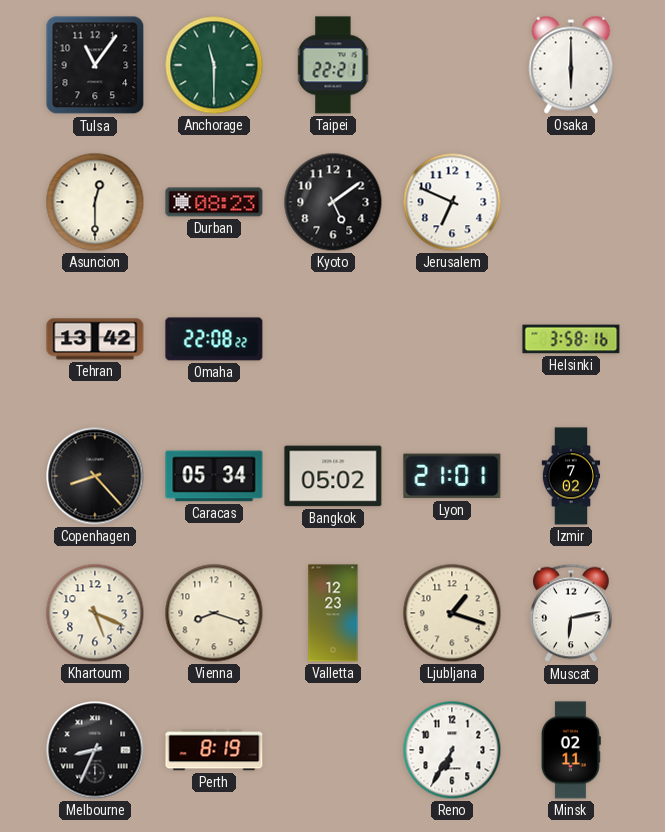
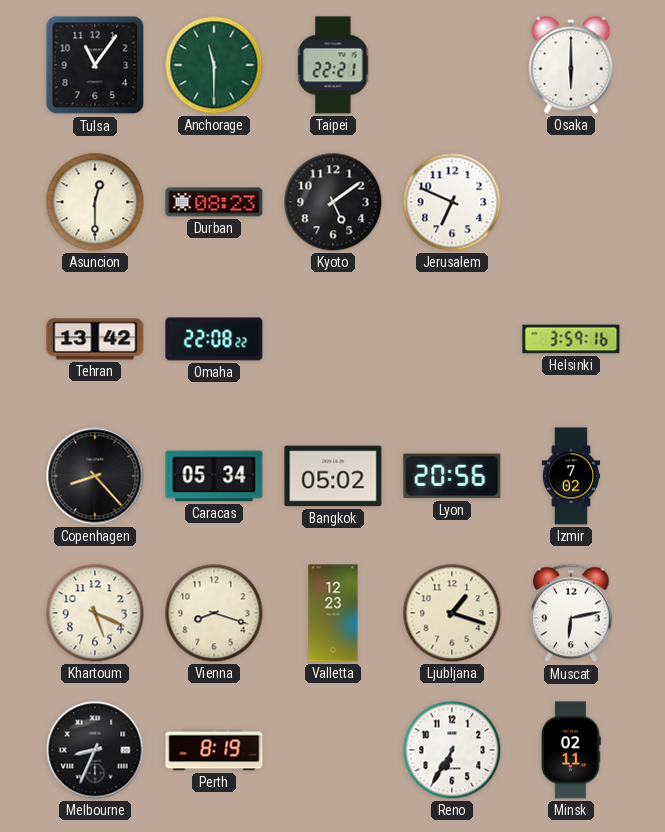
Helsinki: 3:58 -> 3:59 (571, 339)
Lyon: 21:01 -> 20:56 (452, 476)
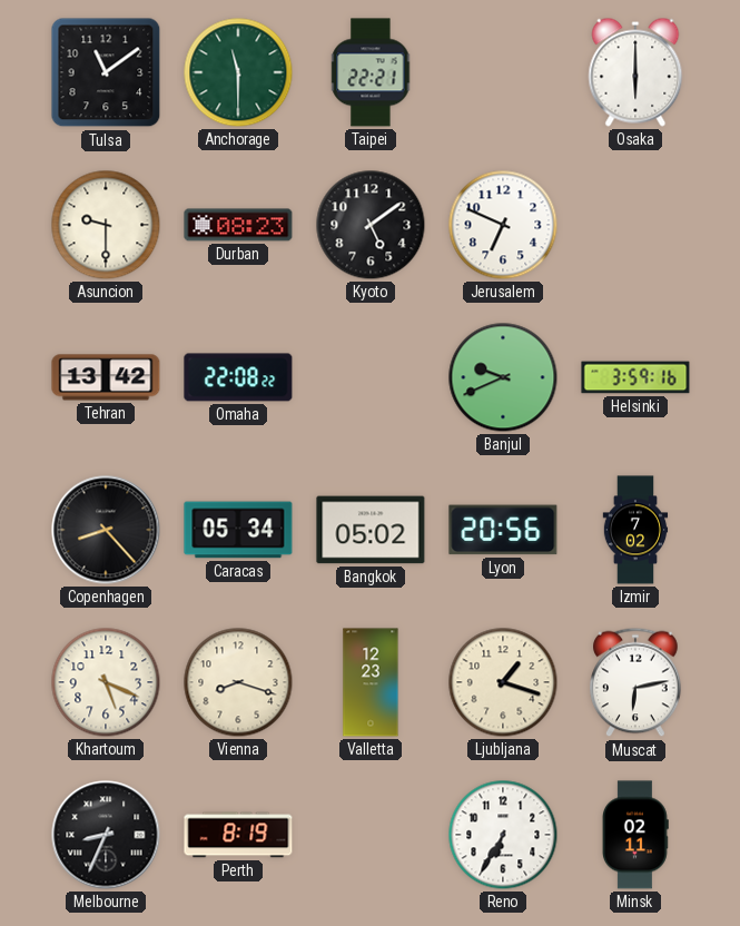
Tulsa: 11:06 -> 11:09 (106, 72)
Asuncion: 12:30 -> 9:30 (106, 225)
Banjul: none -> 9:41 (503, 377)
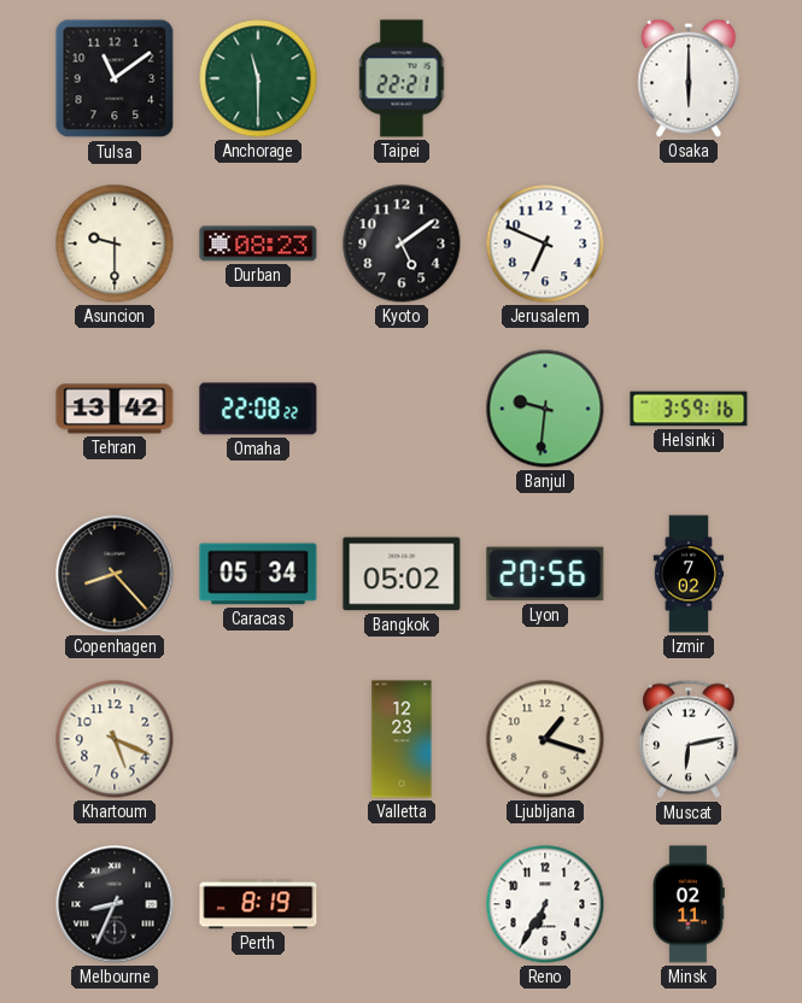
Banjul: 9:41 -> 9:31 (545, 409)
Vienna: 8:18 -> none (238, 682)
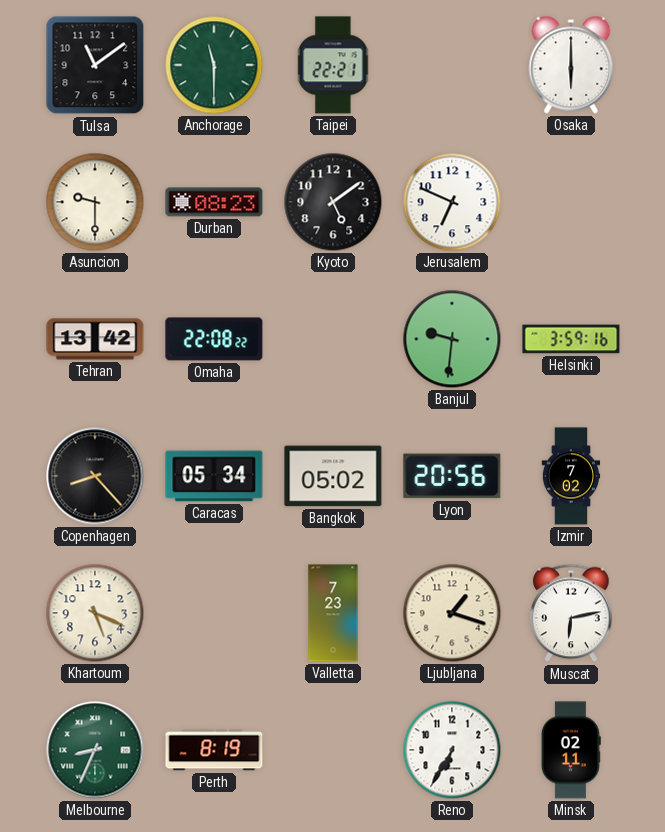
Valletta: 12:23 -> 7:23 (333, 613)
Melbourne dial: black -> green (95, 750)
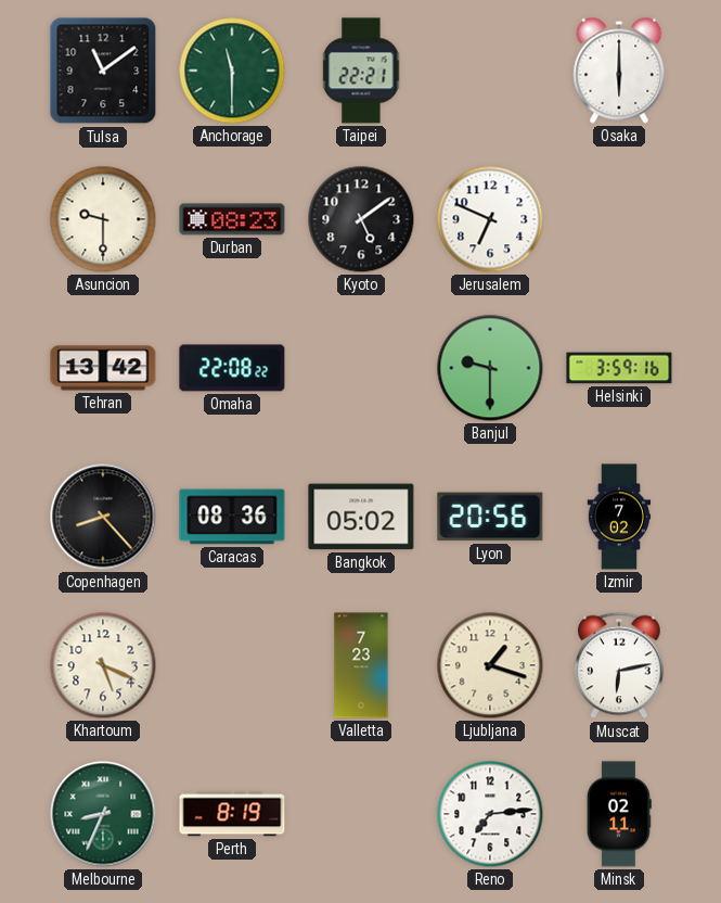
Banjul: 9:31 -> 9:30 (490, 368)
Caracas: 05:34 -> 08:36 (232, 517)
Reno: 6:35 -> 7:14 (490, 814)
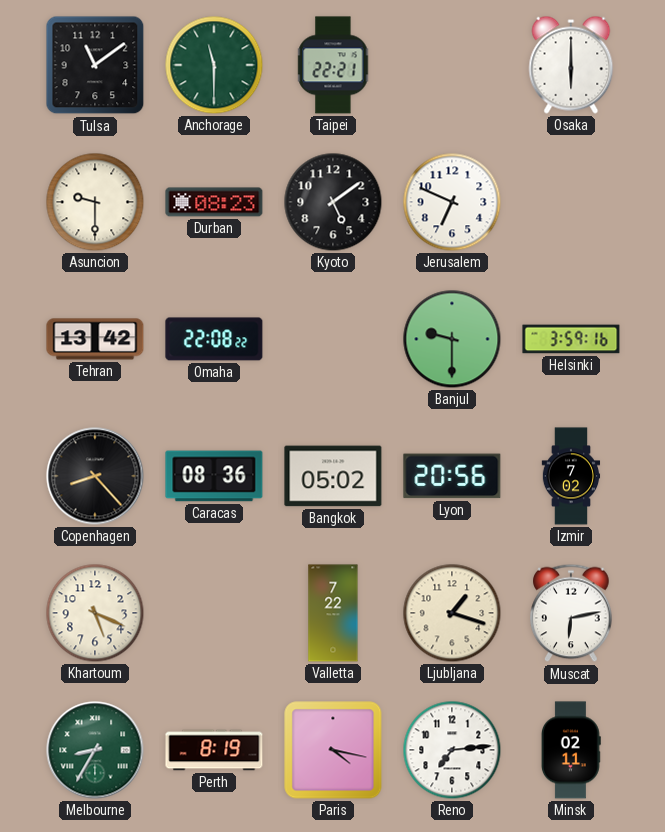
Valletta: 7:23 -> 7:22 (333, 613)
Melbourne: 8:34 -> 8:35 (95, 750)
Paris: none -> 4:17 (333, 750)
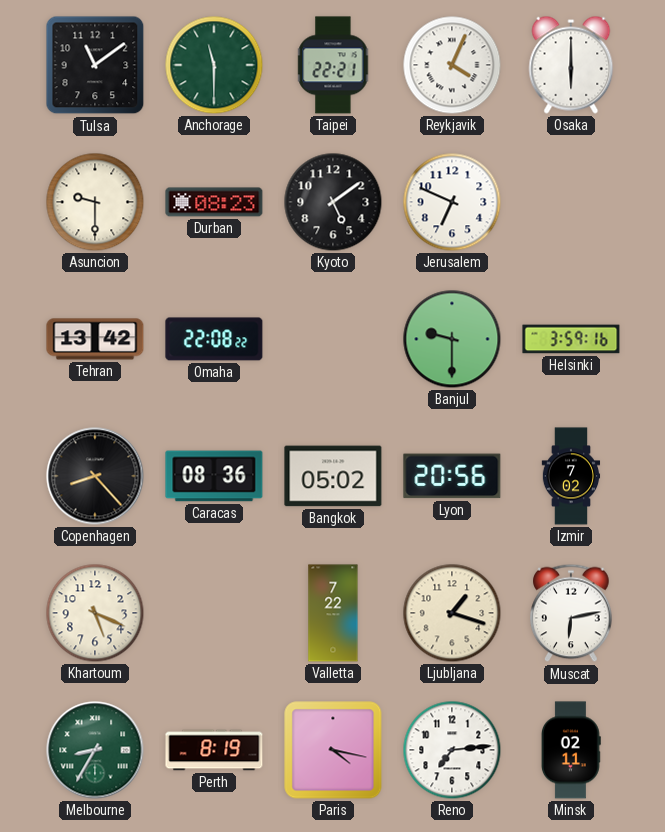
Reykjavik: none -> 4:04 (452, 65)
